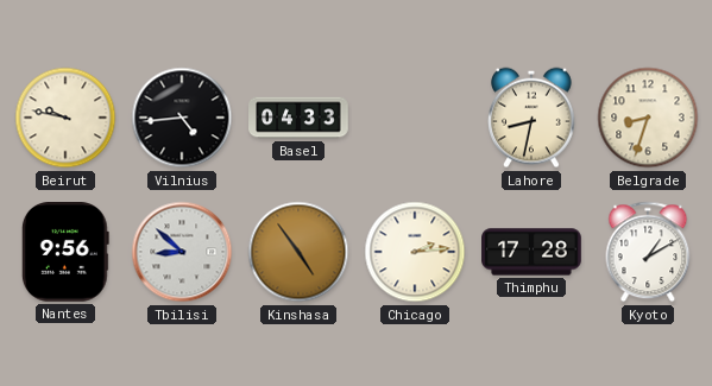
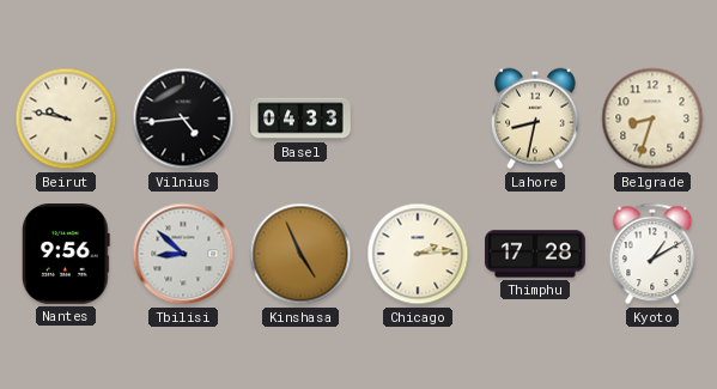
Kinshasa: 4:54 -> 4:56 (300, 254)
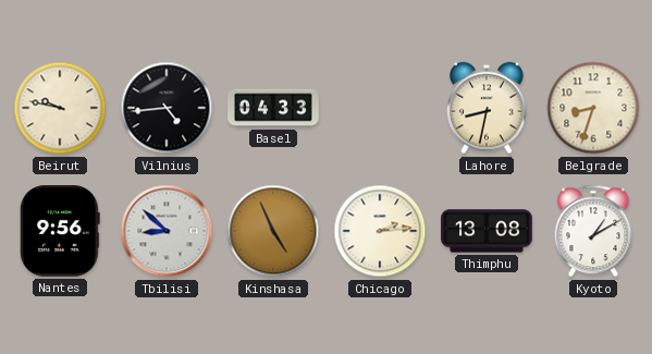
Thimphu: 17:28 -> 13:08 (487, 231)
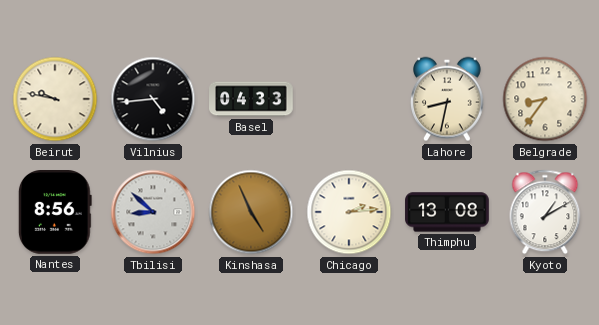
Belgrade: 8:33 -> 8:36 (545, 99)
Nantes: 9:56 -> 8:56 (55, 213)
